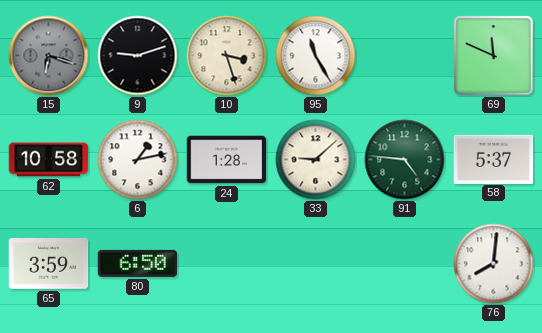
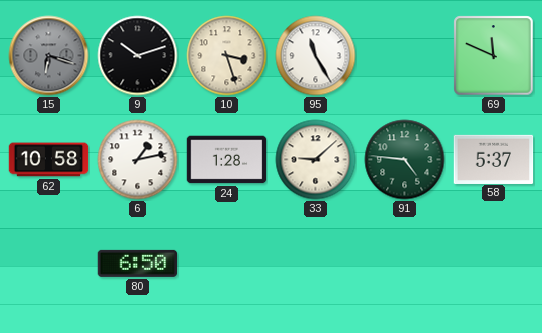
9: 9:12 -> 10:12 (138, 56)
65: 3:59 -> none (49, 264)
76: 8:01 -> none (494, 264)
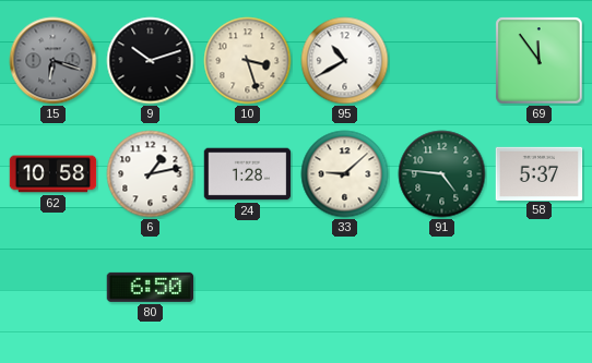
95: 11:25 -> 10:40 (345, 61)
69: 11:49 -> 11:54 (540, 61)
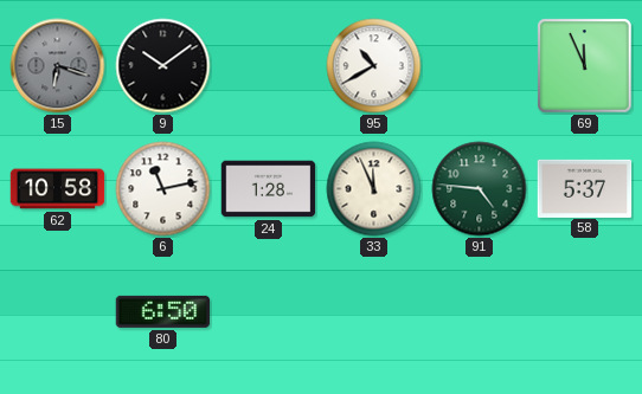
9: 10:12 -> 10:09 (163, 66)
10: 3:27 -> none (248, 61)
69: 11:54 -> 11:56 (585, 66)
6: 1:13 -> 11:13 (163, 189)
33: 9:08 -> 11:56 (374, 189)
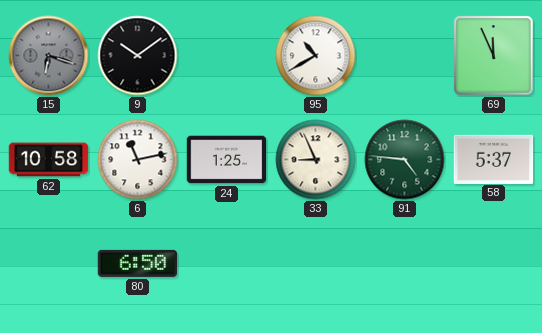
24: 1:28 -> 1:25 (227, 160)
33: 11:56 -> 8:56 (316, 160)
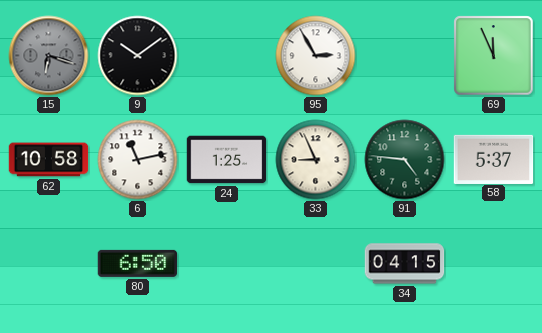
95: 10:40 -> 2:55 (316, 56)
34: none -> 04:15 (405, 264)
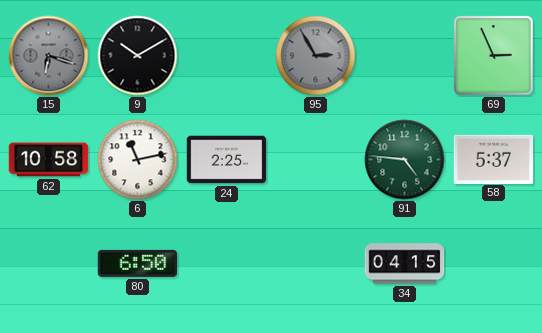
9: 10:09 -> 10:10 (138, 56)
95 dial: white -> grey (316, 56)
69: 11:56 -> 2:56 (494, 56)
24: 1:25 -> 2:25 (227, 160)
33: 8:56 -> none (316, 160)
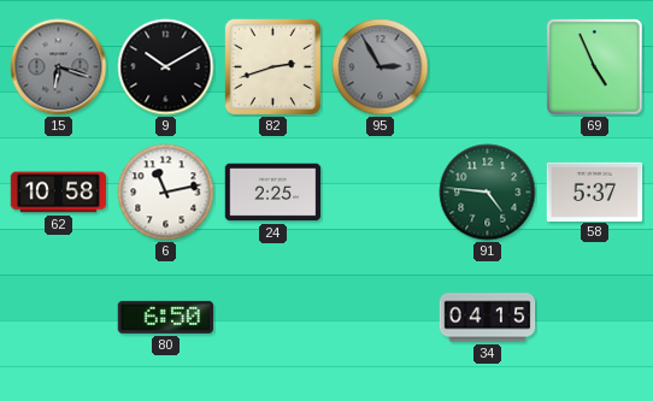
82: none -> 2:42 (272, 66)
69: 2:56 -> 4:56 (595, 67)
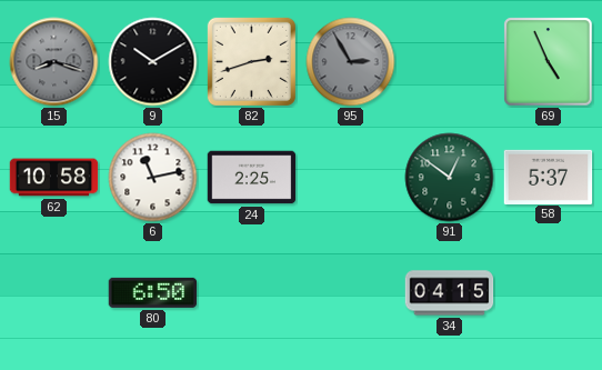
15: 6:18 -> 8:18 (54, 62)
91: 4:46 -> 12:51 (450, 178)
